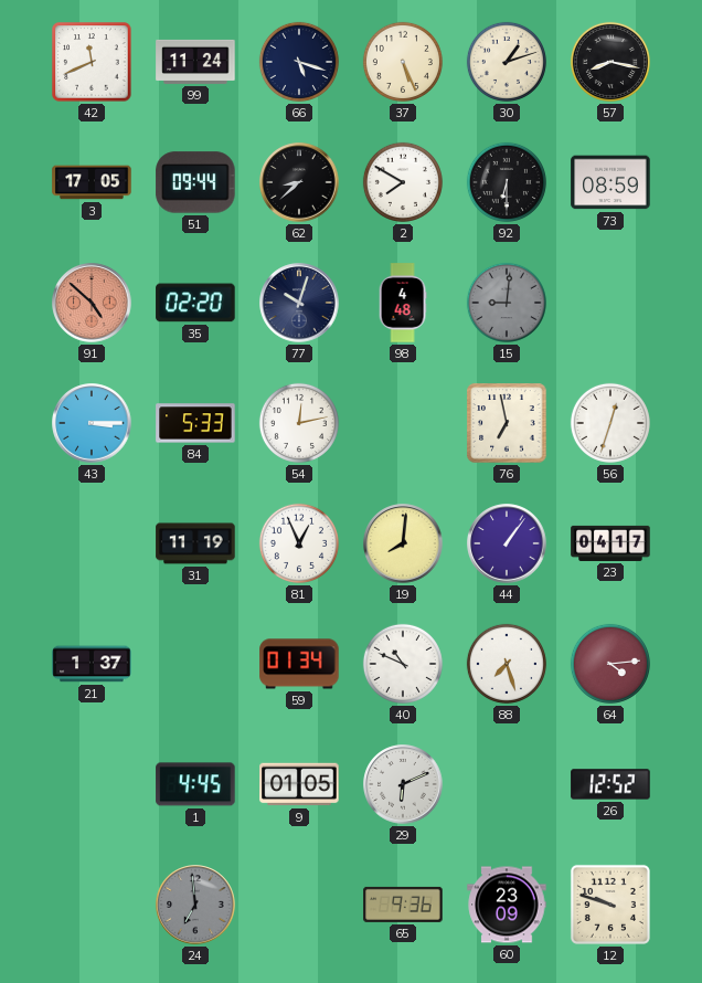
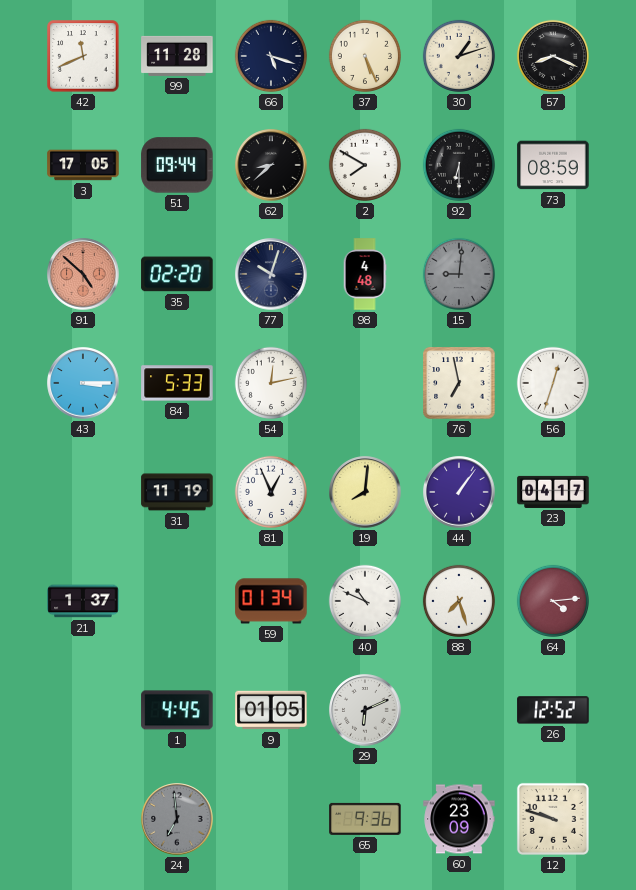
99: 11:24 -> 11:28 (177, 56)
57: 8:17 -> 8:19 (553, 56)
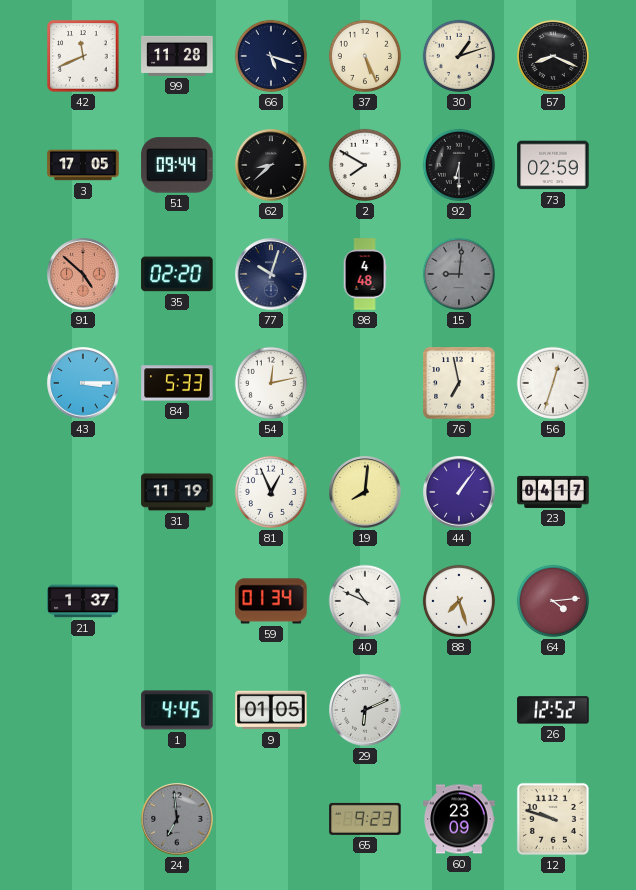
73: 08:59 -> 02:59 (553, 165)
65: 9:36 -> 9:23 (365, 819)
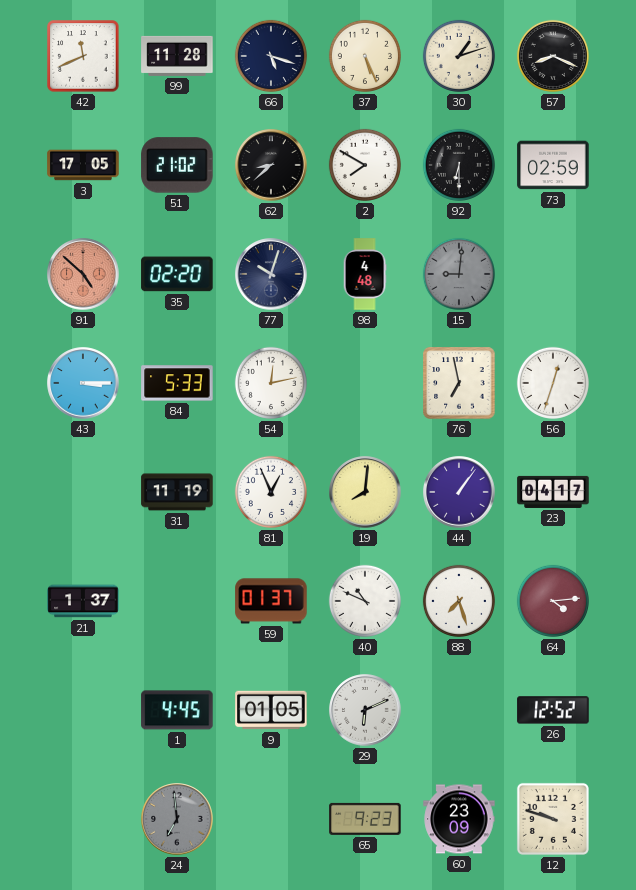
51: 09:44 -> 21:02 (177, 165)
59: 01:34 -> 01:37 (271, 601)
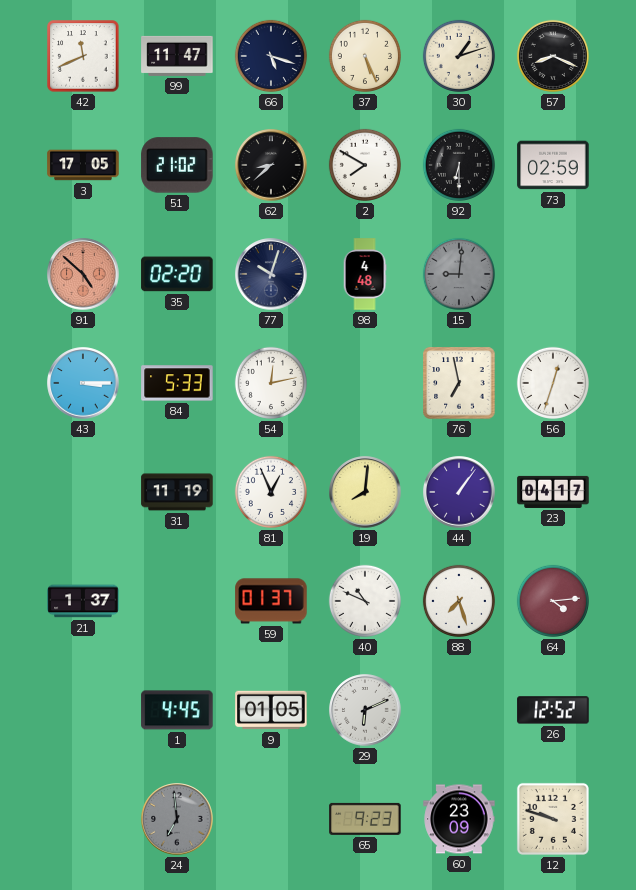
99: 11:28 -> 11:47 (177, 56)
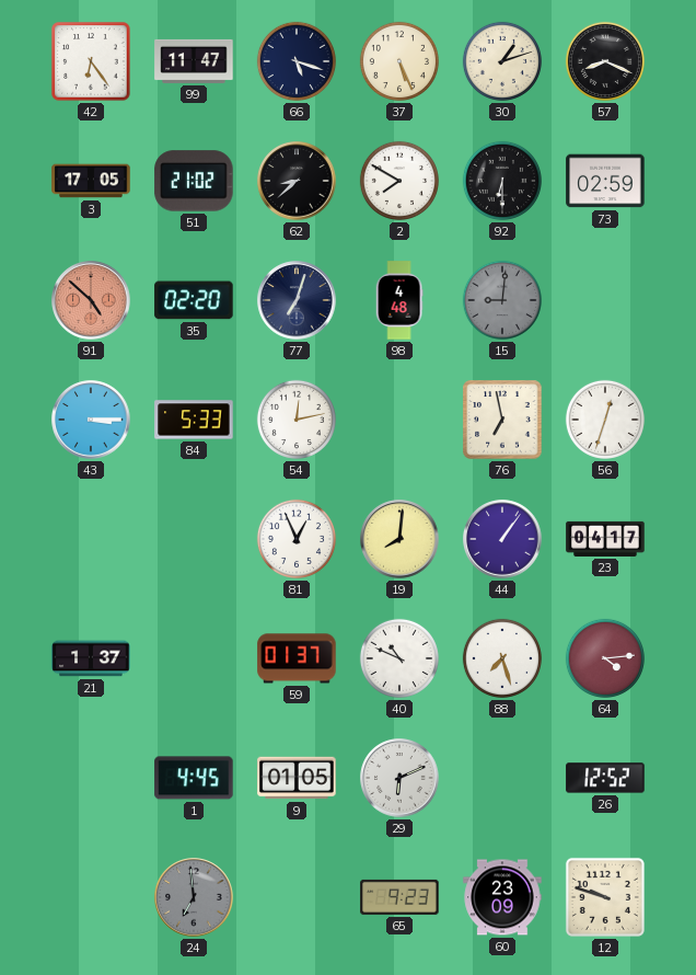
42: 11:41 -> 6:24 (91, 61)
77: 10:03 -> 7:03 (297, 300)
31: 11:19 -> none (177, 492)
